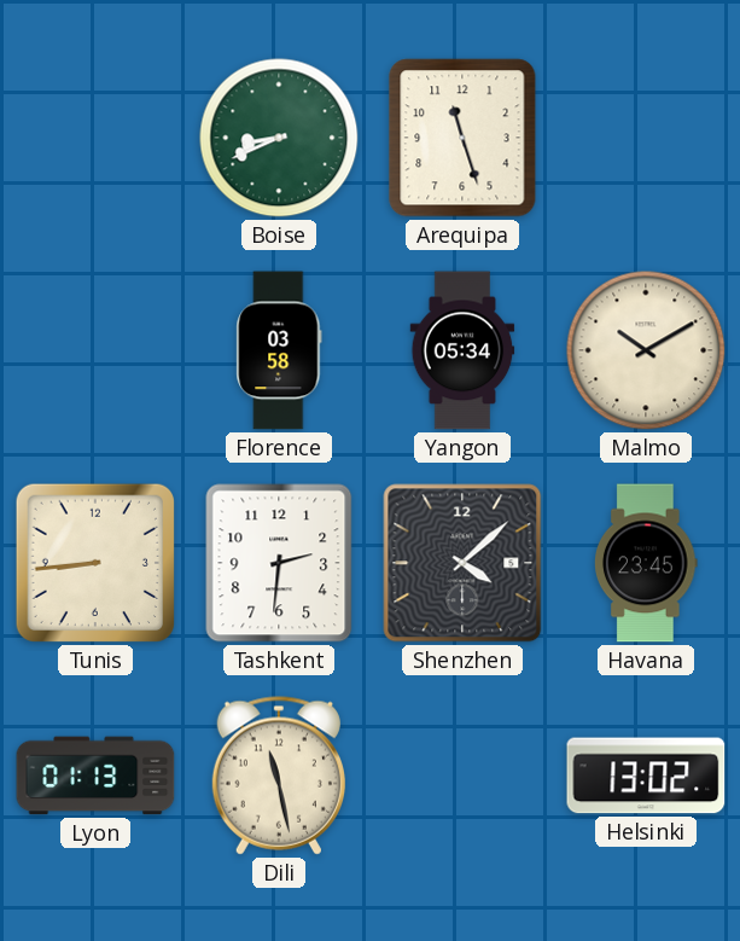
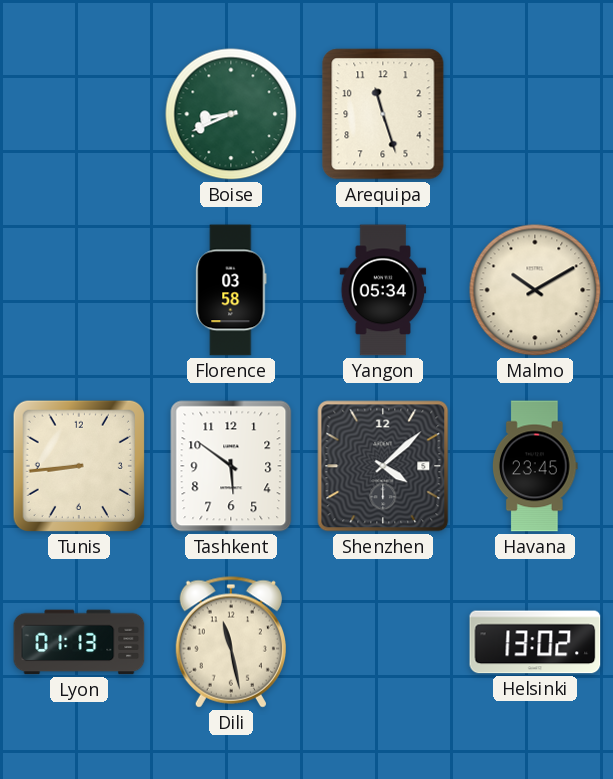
Tashkent: 2:31 -> 5:51 (231, 466)
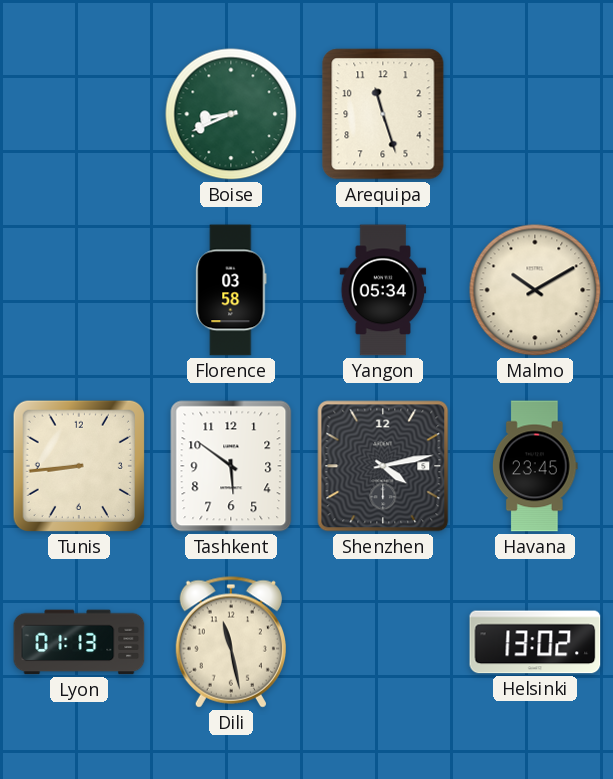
Shenzhen: 4:08 -> 4:13 (383, 466)
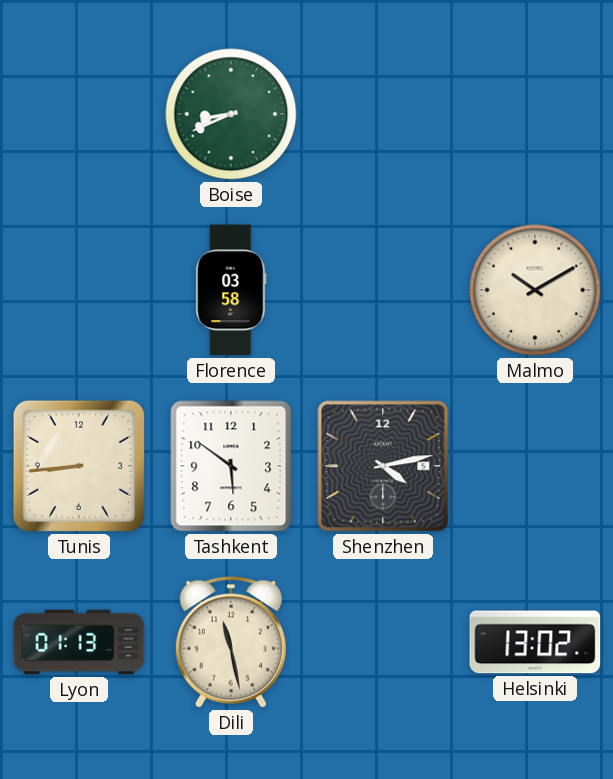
Arequipa: 11:27 -> none (383, 114)
Yangon: 05:34 -> none (383, 290)
Havana: 23:45 -> none (536, 466)
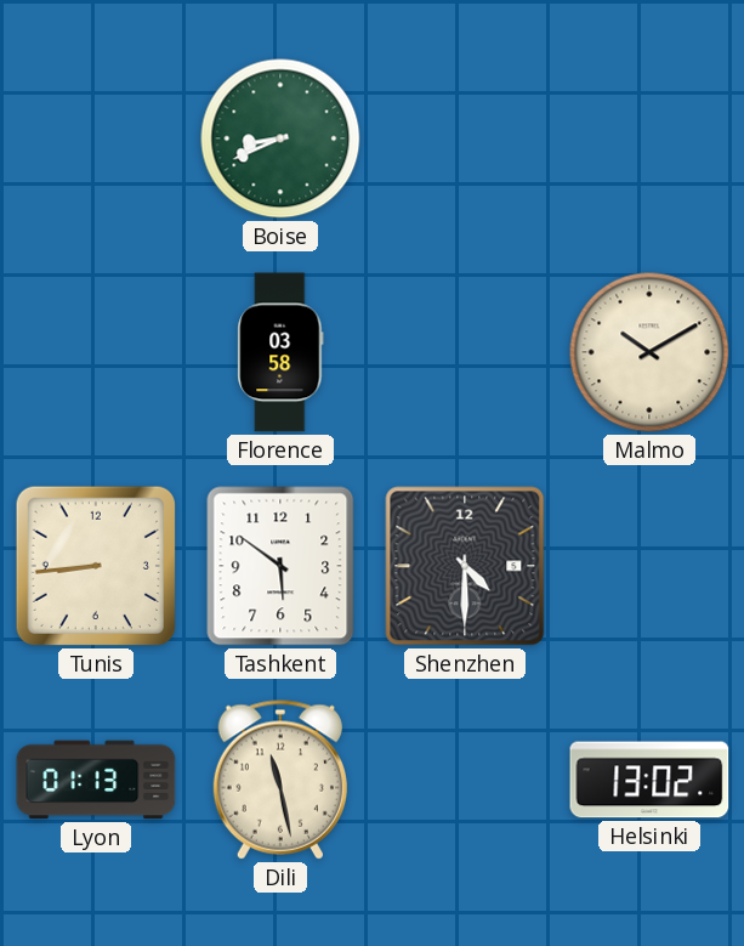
Shenzhen: 4:13 -> 4:30 (465, 566)
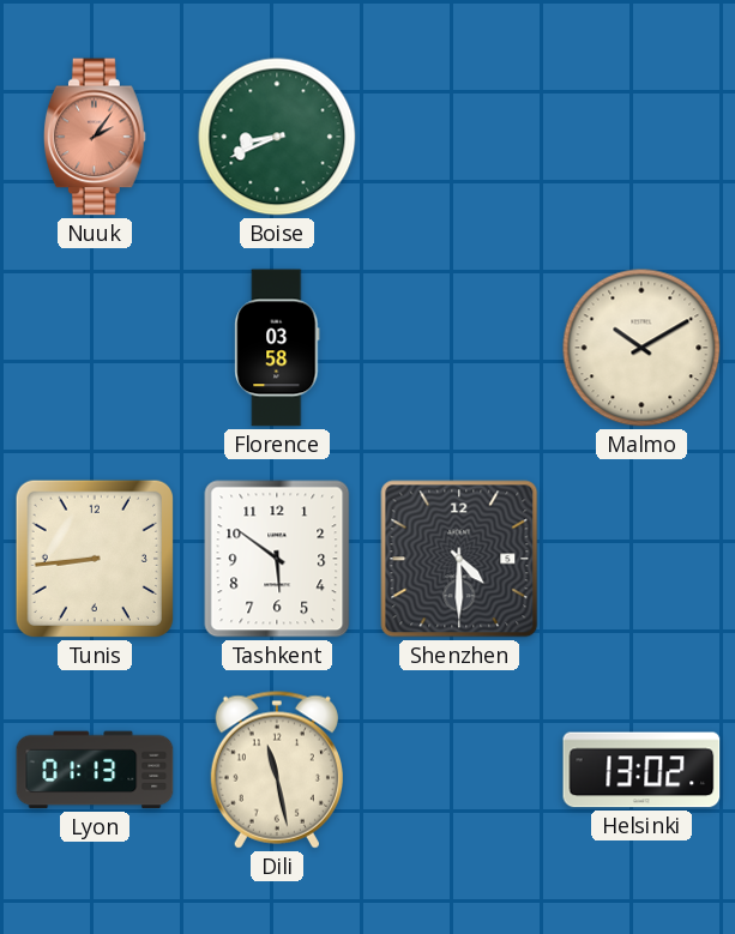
Nuuk: none -> 2:06 (95, 137)
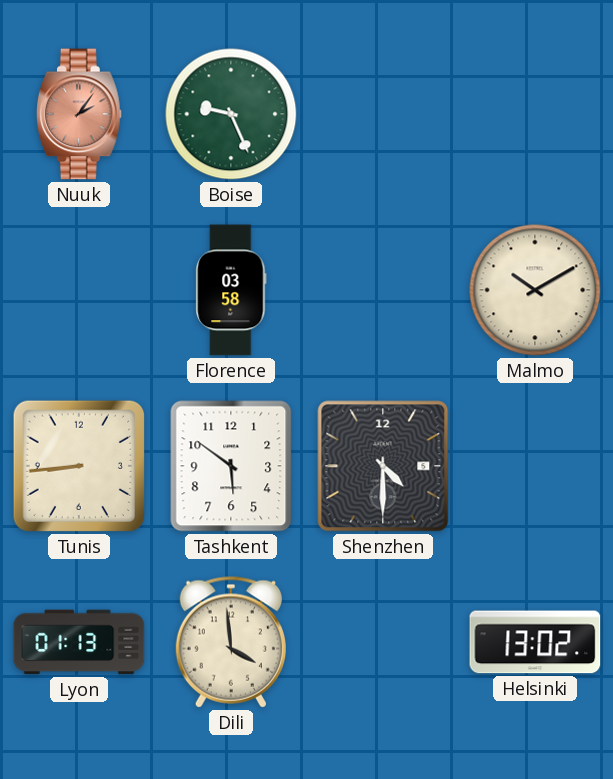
Boise: 8:41 -> 9:26 (231, 114)
Dili: 11:28 -> 3:59 (231, 642)
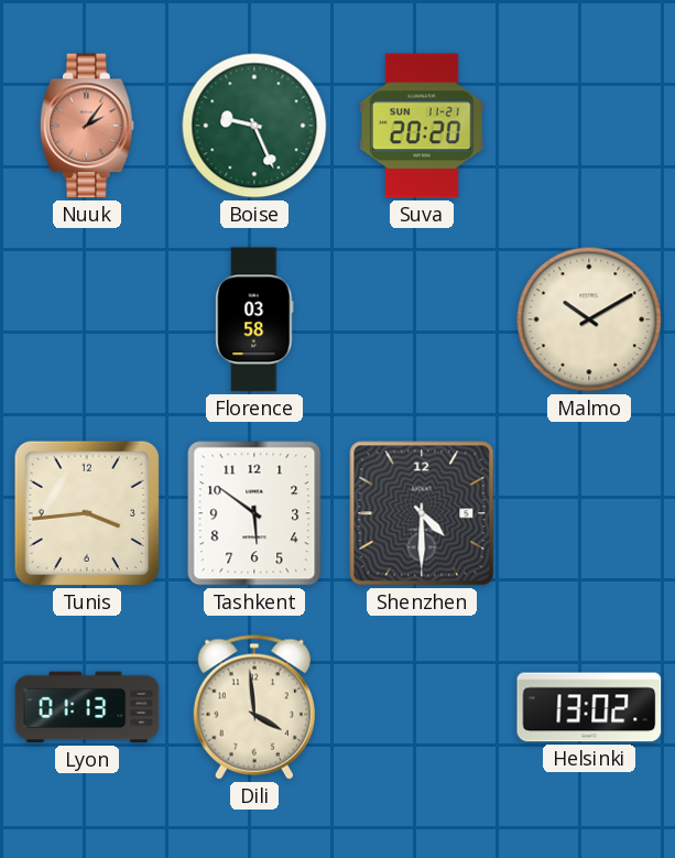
Suva: none -> 20:20 (422, 126)
Tunis: 8:44 -> 3:44 (87, 513)
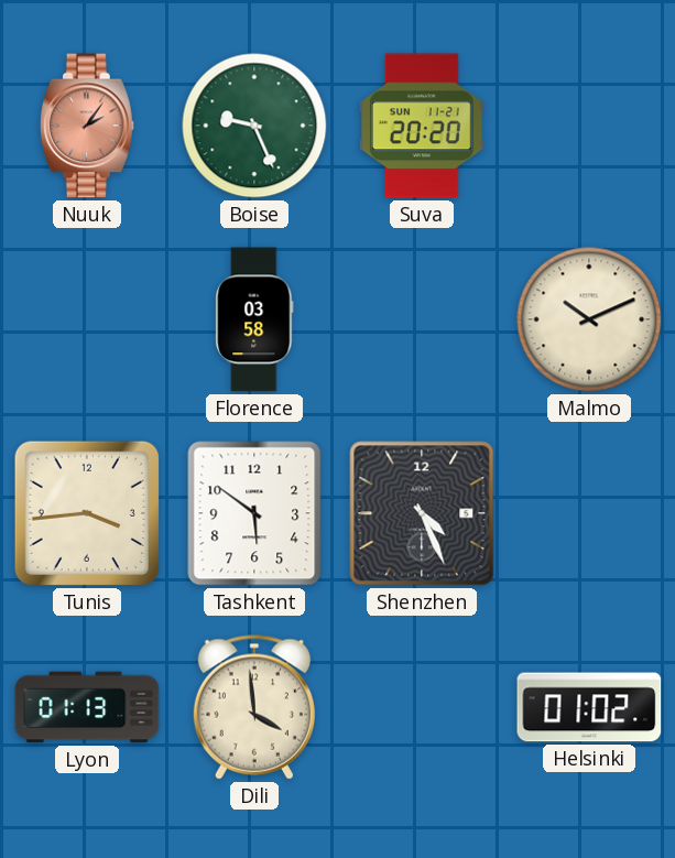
Malmo: 10:10 -> 10:11 (589, 319)
Shenzhen: 4:30 -> 4:26 (422, 513)
Helsinki: 13:02 -> 01:02 (589, 707)
